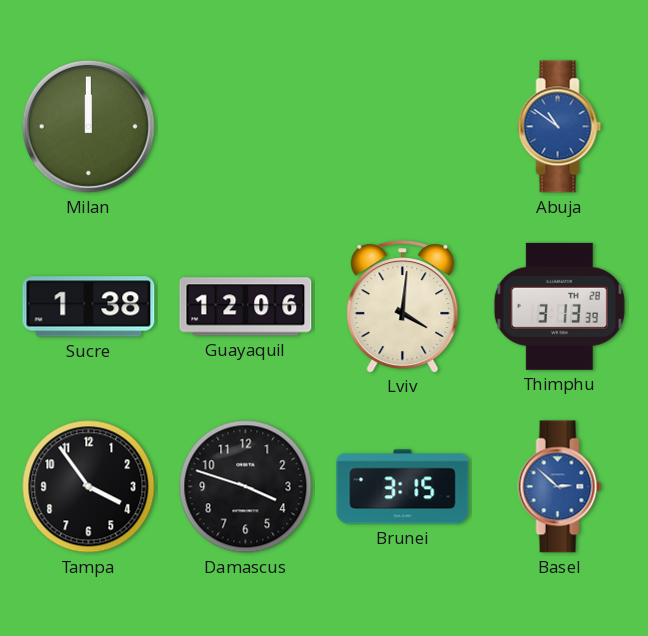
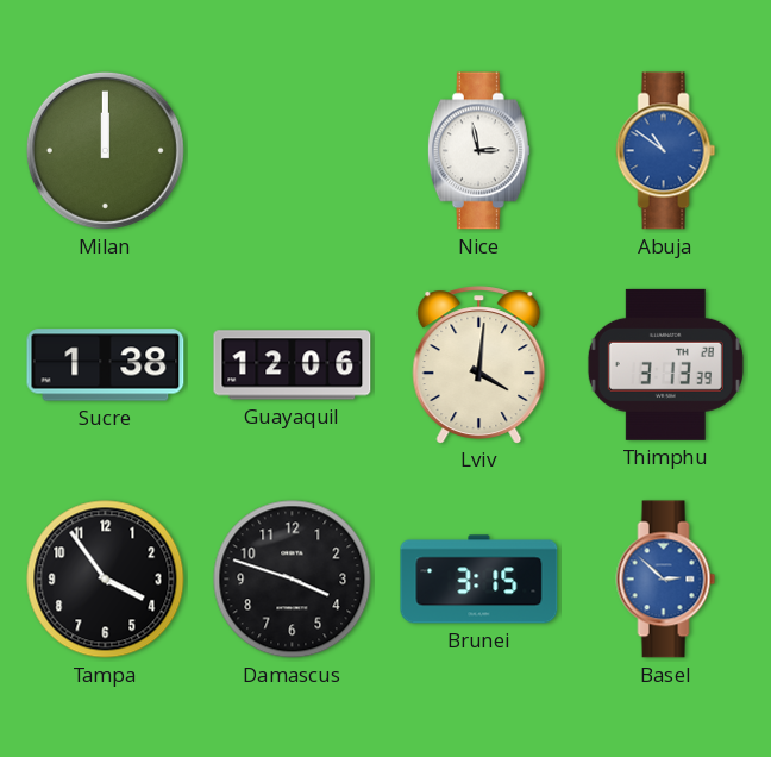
Nice: none -> 2:58 (478, 151)
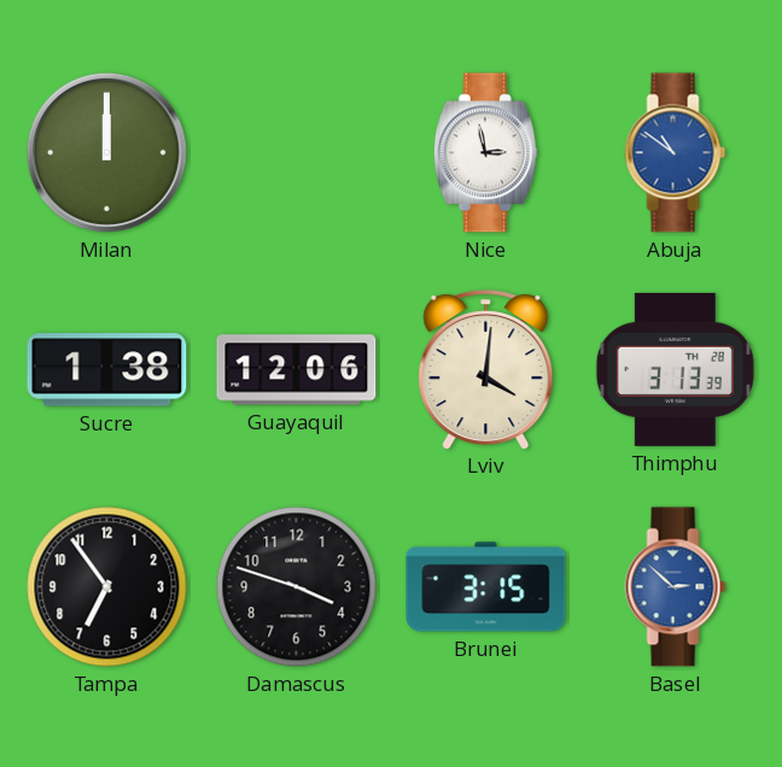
Tampa: 3:54 -> 6:54 (107, 587)
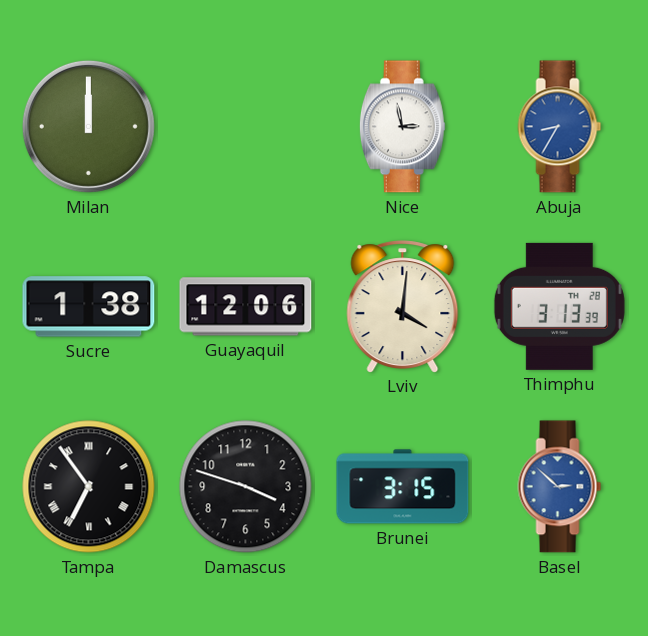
Abuja: 10:51 -> 8:35 (560, 127)
Tampa numerals: Arabic -> Roman (89, 487)
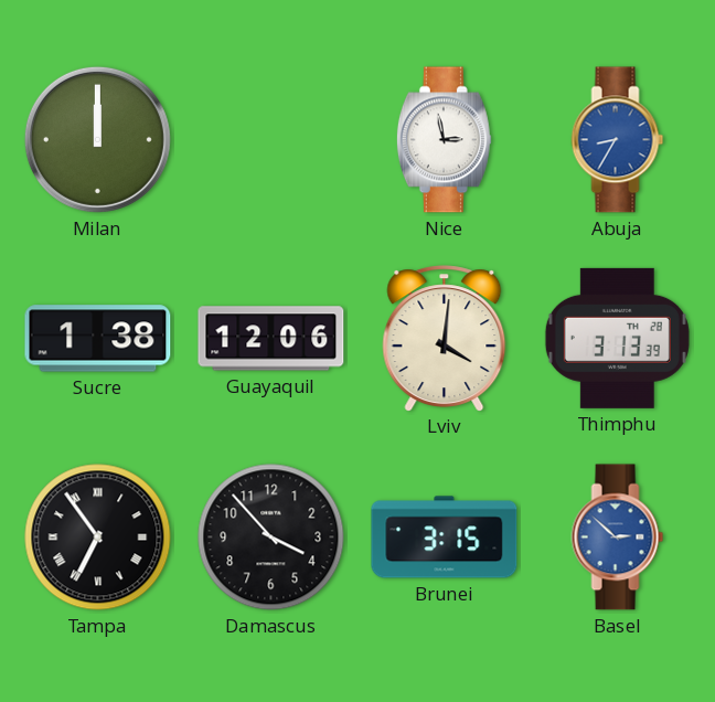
Damascus: 3:48 -> 3:53 (271, 538)
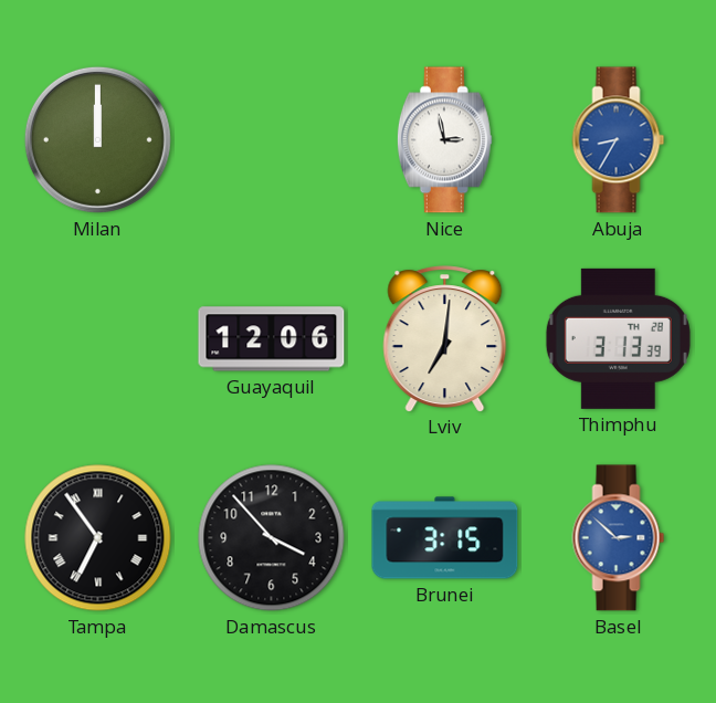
Sucre: 1:38 -> none (98, 339)
Lviv: 4:01 -> 7:01 (445, 338)
